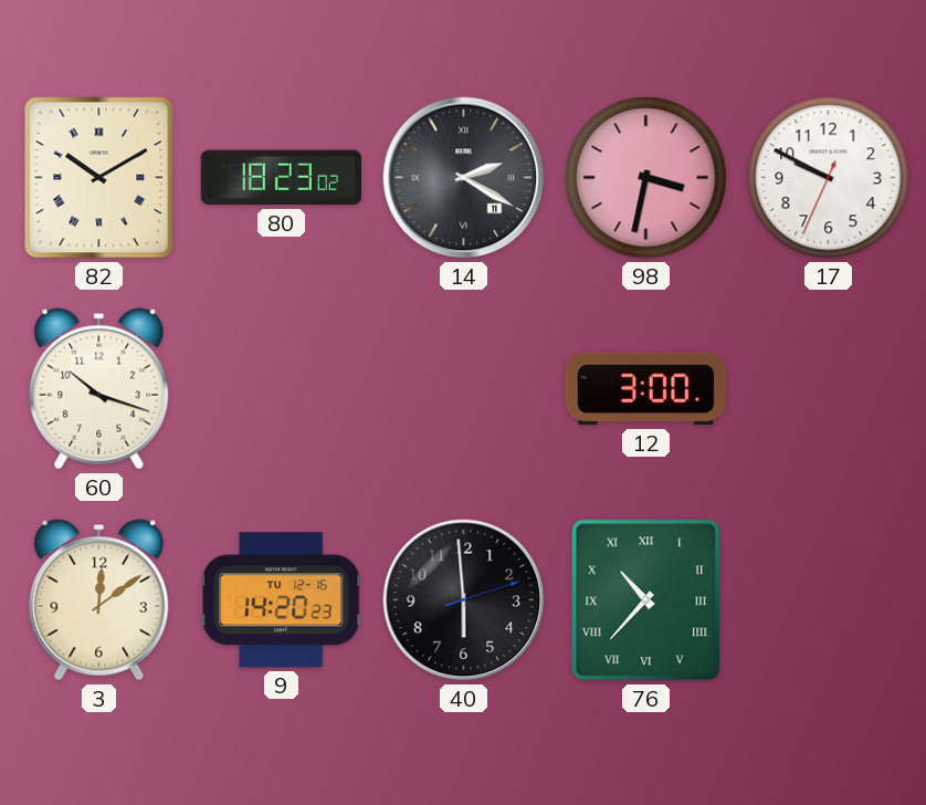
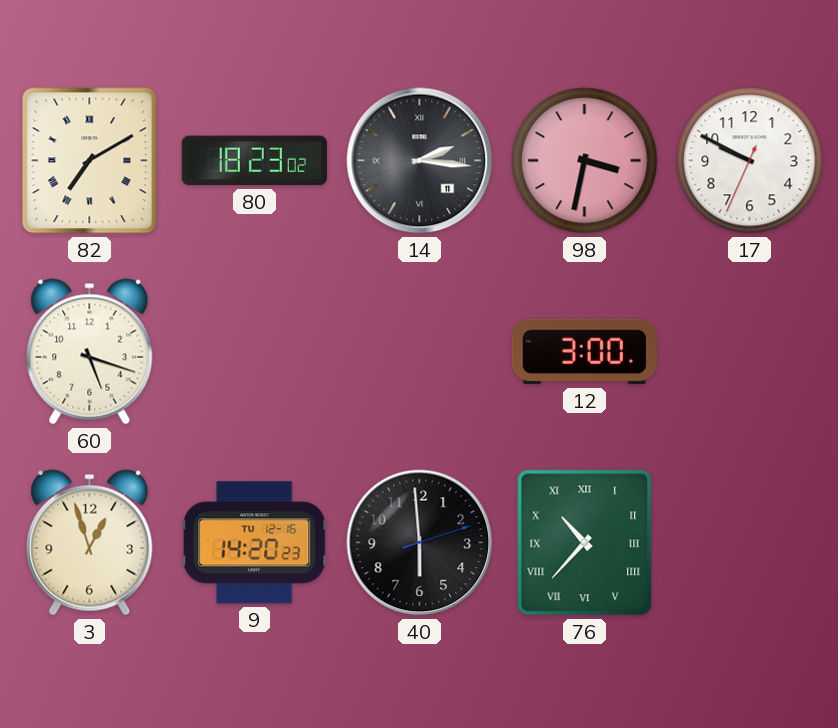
82: 10:10 -> 7:10 (90, 161)
14: 2:20 -> 2:16 (420, 161)
60: 10:18 -> 5:18 (90, 352)
3: 12:09 -> 12:57 (90, 543)
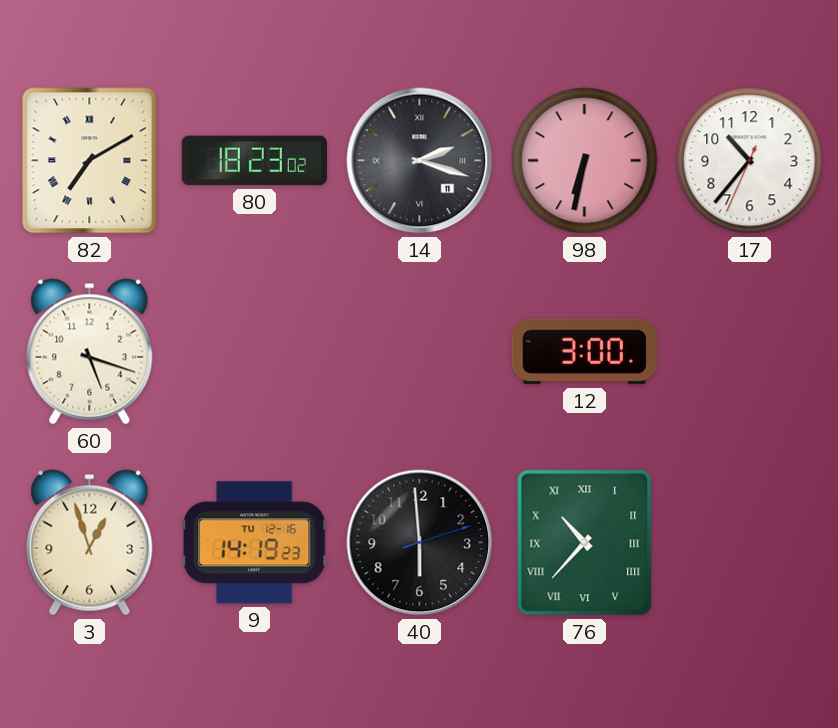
14: 2:16 -> 2:18 (420, 161)
98: 3:32 -> 6:32 (585, 161)
17: 9:49 -> 10:36 (750, 161)
9: 14:20 -> 14:19 (255, 543)
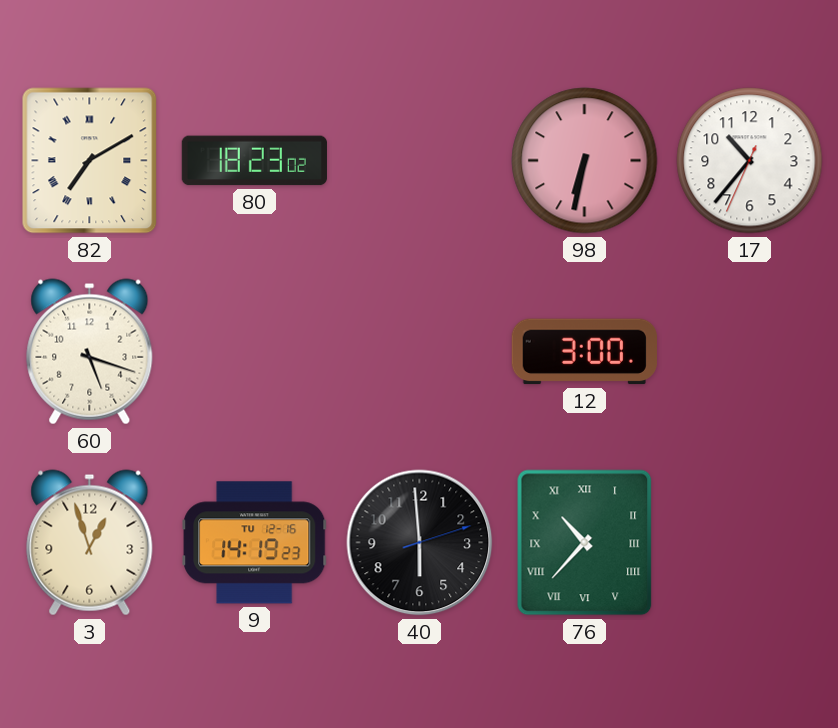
14: 2:18 -> none (420, 161)
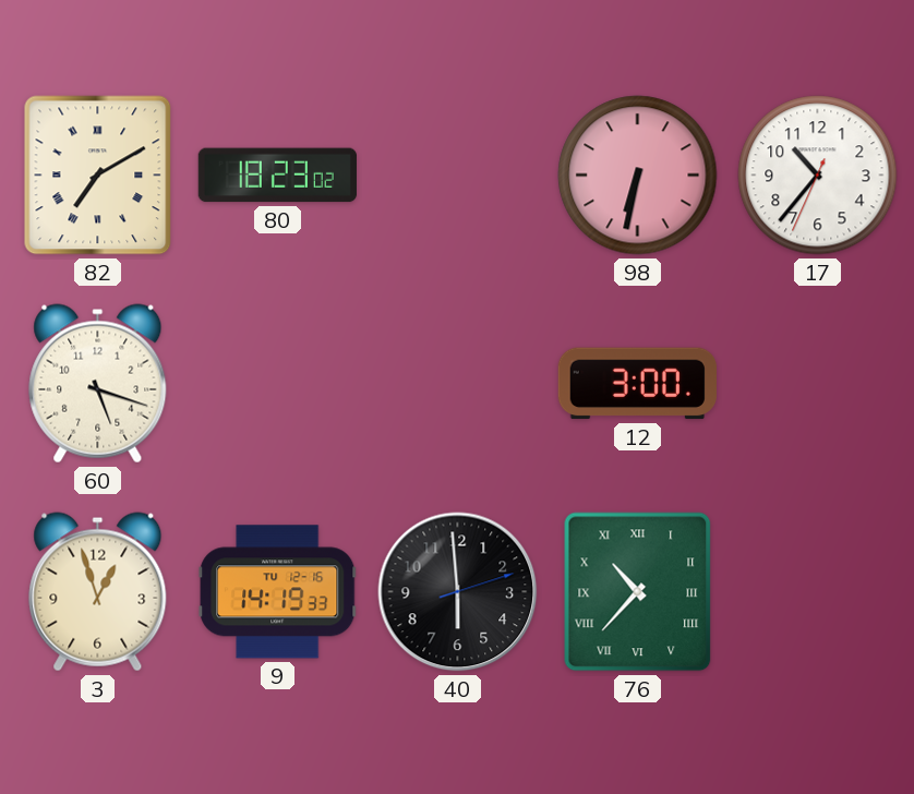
9: 14:19:23 -> 14:19:33 (278, 592)
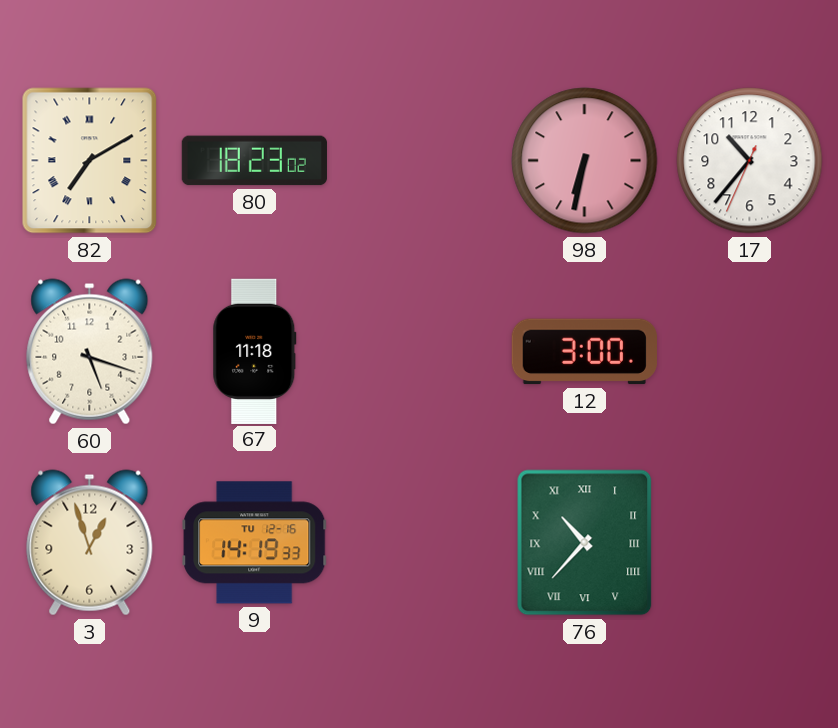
67: none -> 11:18 (255, 351)
40: 5:59 -> none (458, 592)
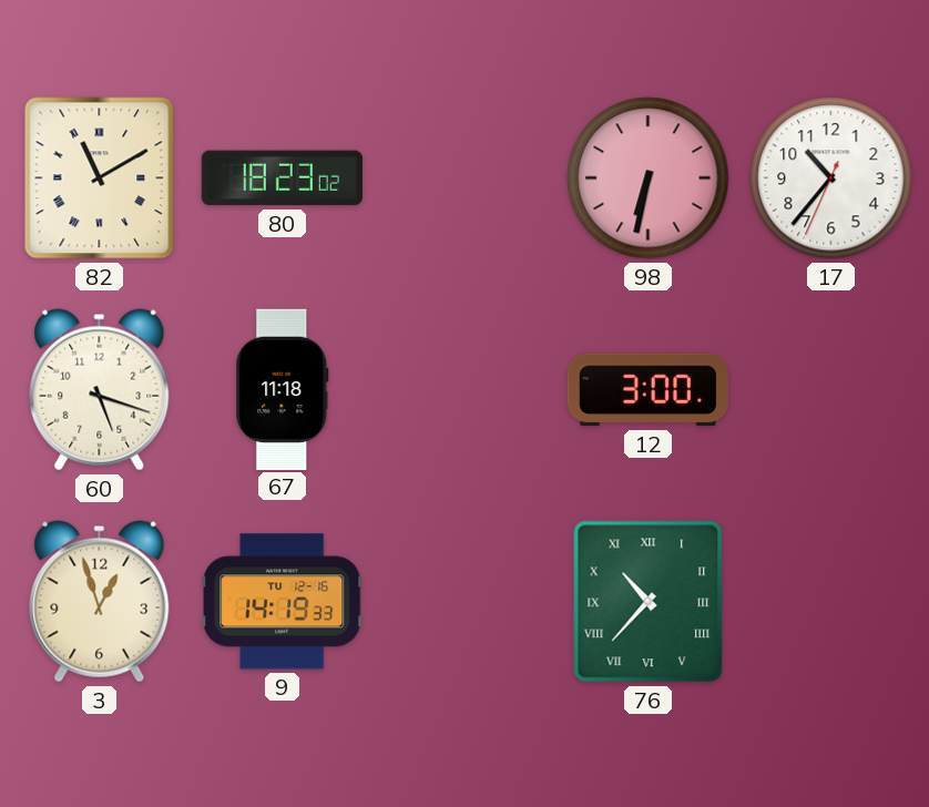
82: 7:10 -> 11:10 (100, 178)
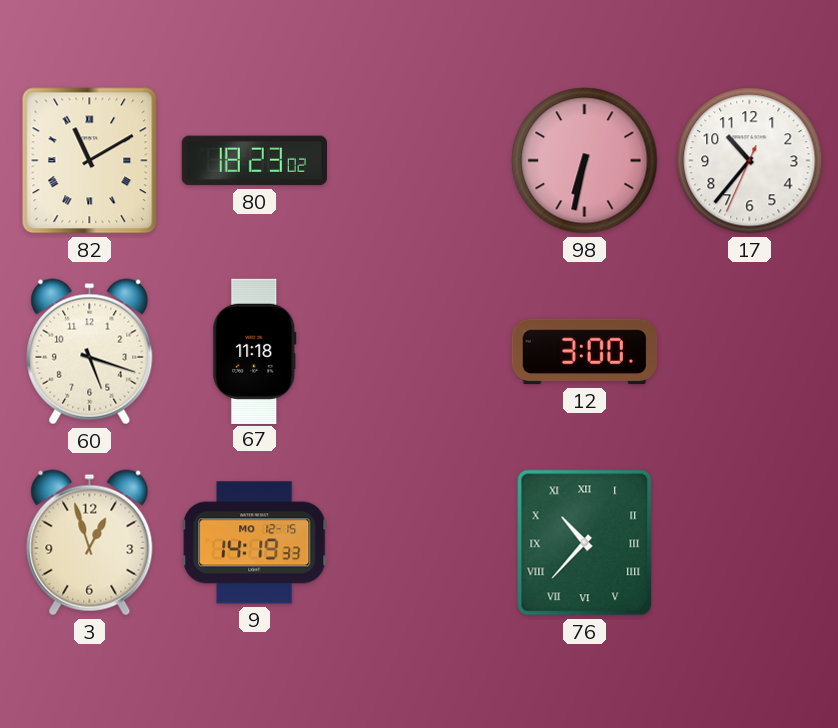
9 date: TU 12-16 -> MO 12-15 (255, 543)
